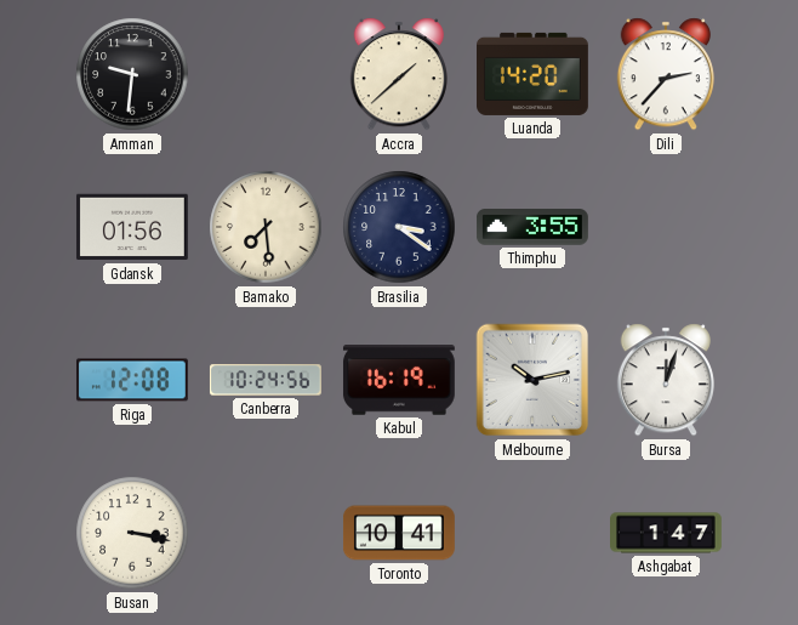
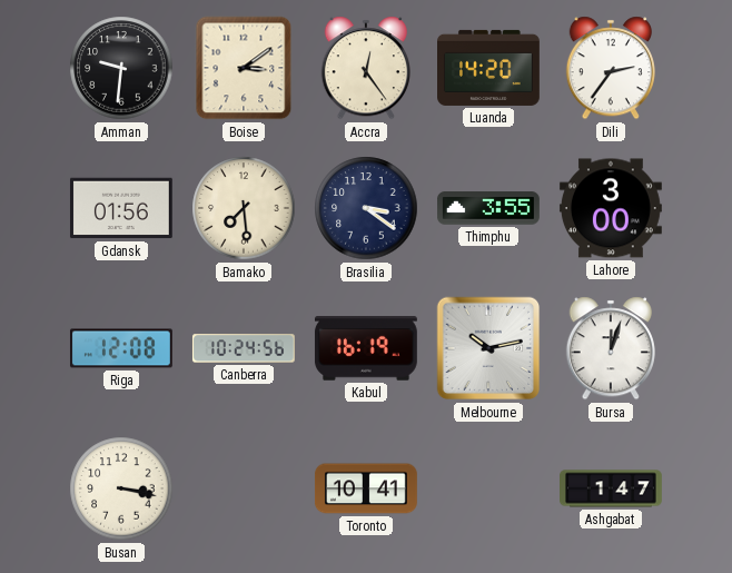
Boise: none -> 3:09 (244, 68)
Accra: 1:38 -> 12:24 (366, 68)
Dili: 2:37 -> 2:36 (611, 68)
Lahore: none -> 3:00 (611, 208)
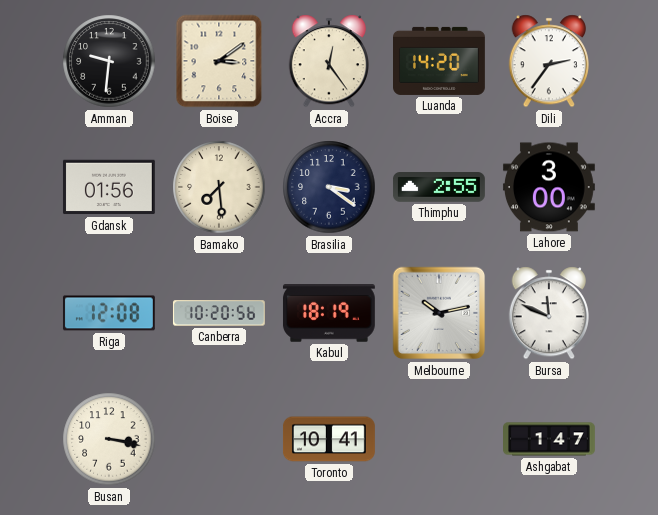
Thimphu: 3:55 -> 2:55 (440, 187)
Canberra: 10:24 -> 10:20 (219, 313)
Kabul: 16:19 -> 18:19 (329, 313)
Bursa: 12:03 -> 11:49 (549, 313)
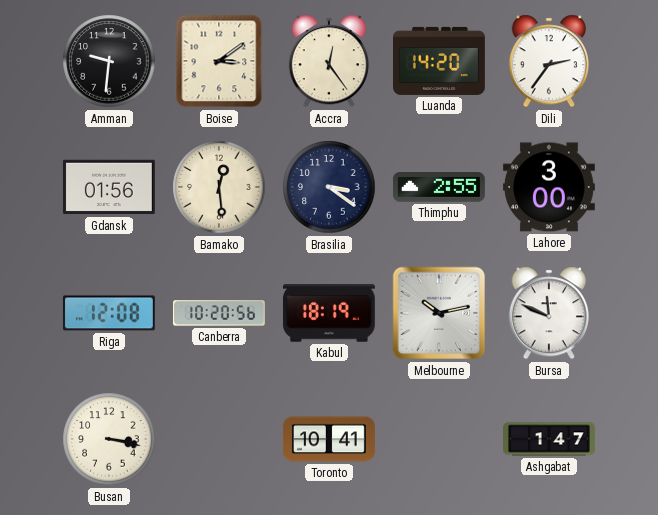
Bamako: 7:29 -> 12:29 (219, 187)
